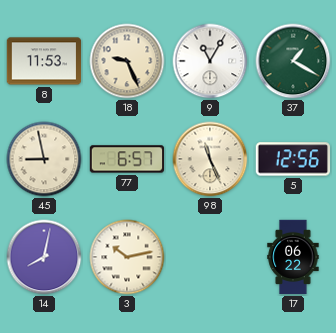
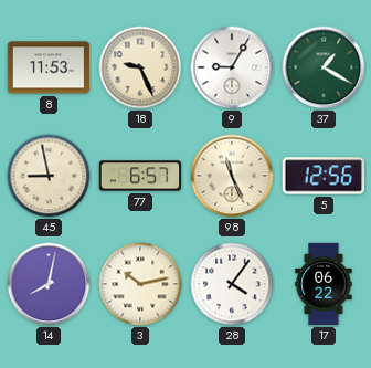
9: 11:05 -> 9:05 (232, 67)
28: none -> 4:06 (232, 284)
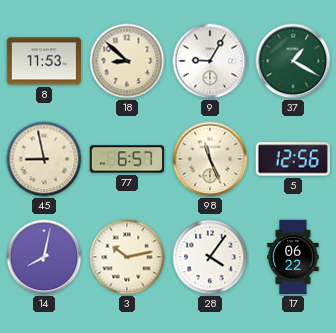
18: 9:26 -> 8:52 (127, 61)
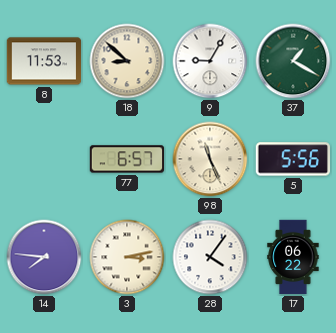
45: 8:58 -> none (44, 159)
5: 12:56 -> 5:56 (292, 159)
14: 8:02 -> 7:46 (44, 257)
3: 10:13 -> 3:13 (127, 257)
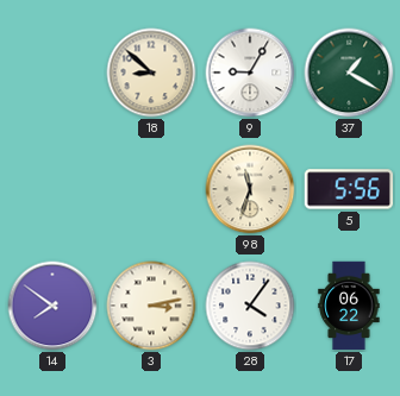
8: 11:53 -> none (44, 61)
77: 6:57 -> none (127, 159)
98: 11:26 -> 11:33 (250, 189)
14: 7:46 -> 7:51 (52, 306)
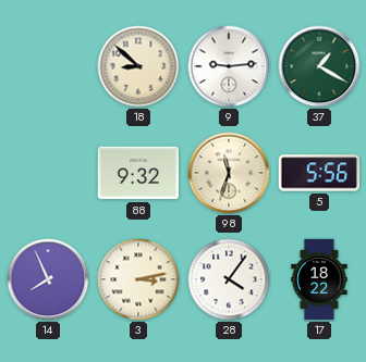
9: 9:05 -> 9:14 (229, 66)
88: none -> 9:32 (138, 173)
14: 7:51 -> 7:56 (48, 279)
17: 06:22 -> 18:22 (319, 279)
